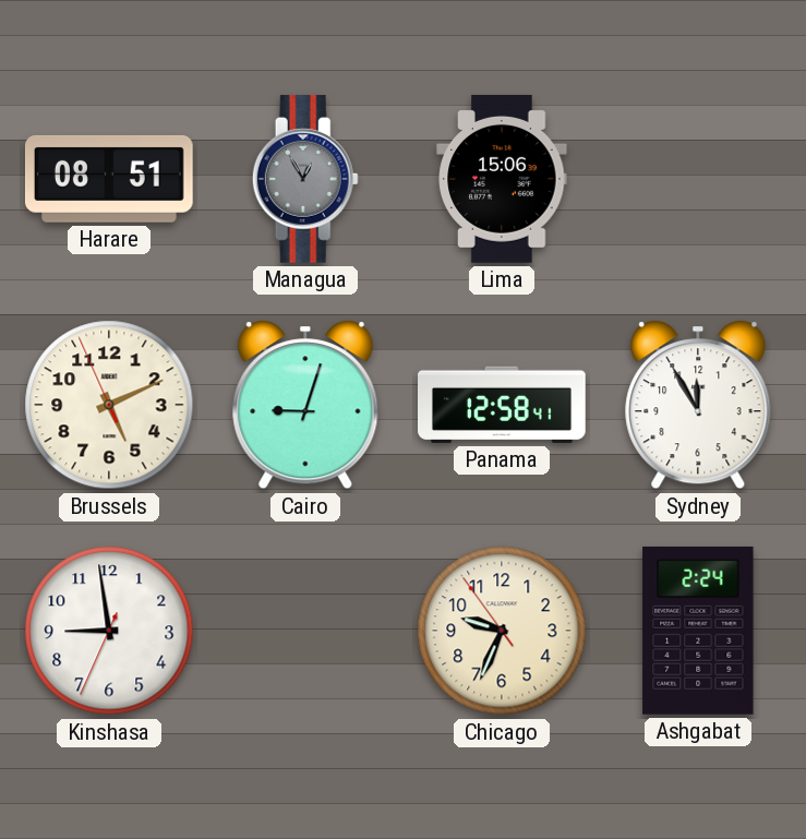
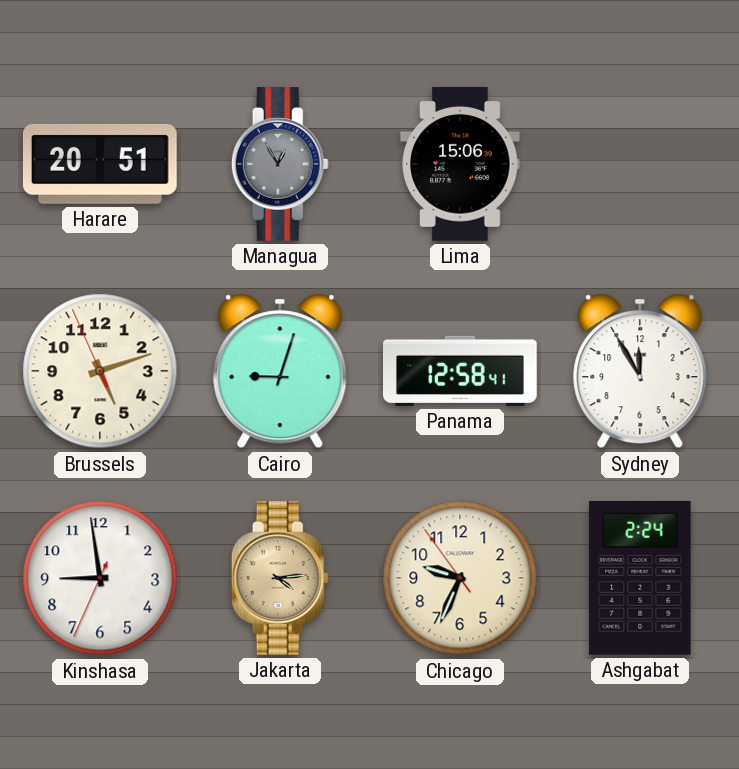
Harare: 08:51 -> 20:51 (100, 164)
Brussels: 5:10 -> 5:11 (100, 371)
Jakarta: none -> 4:14 (280, 579)
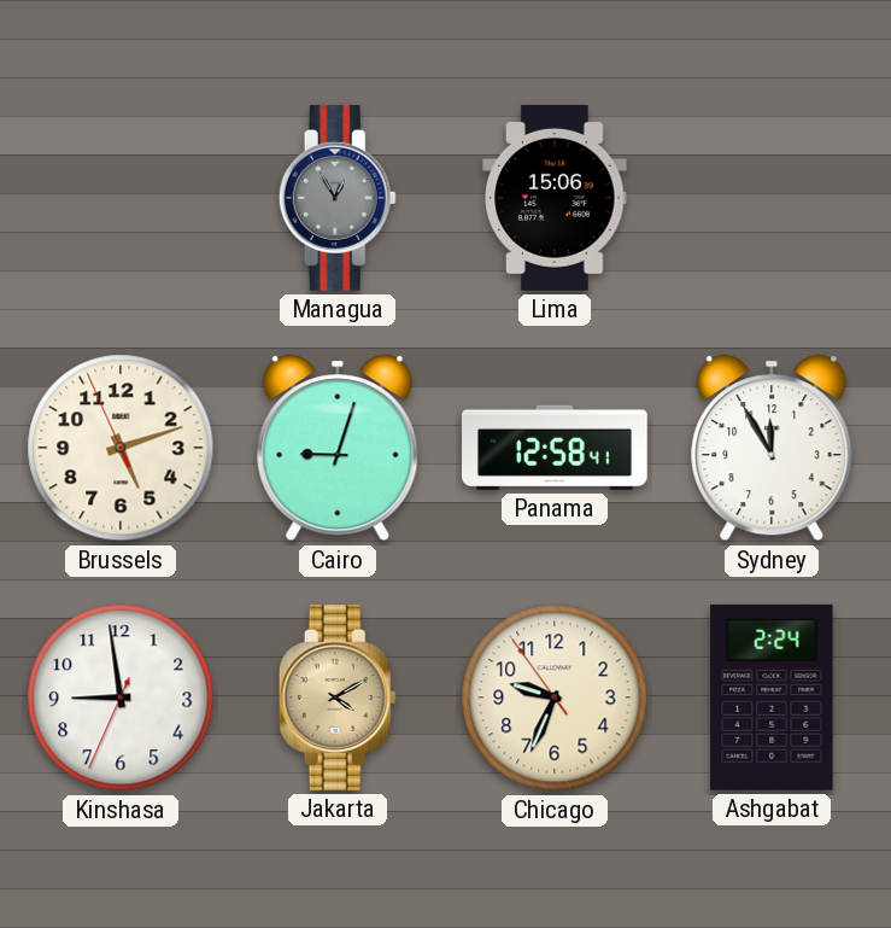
Harare: 20:51 -> none (100, 164)
Jakarta: 4:14 -> 4:10 (338, 699)
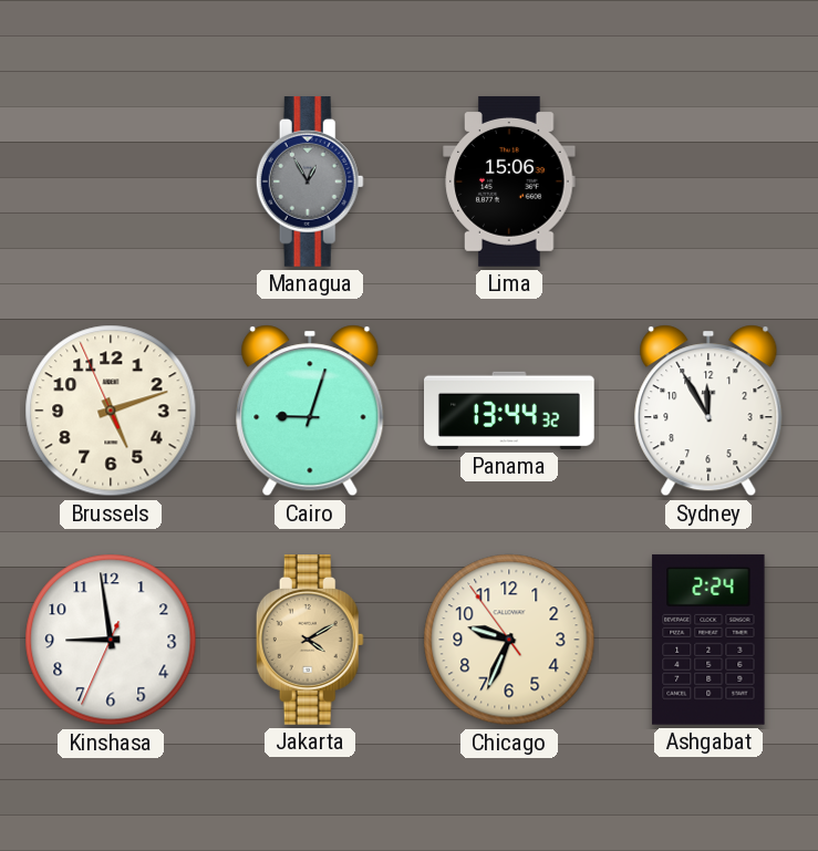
Panama: 12:58 -> 13:44 (510, 411)
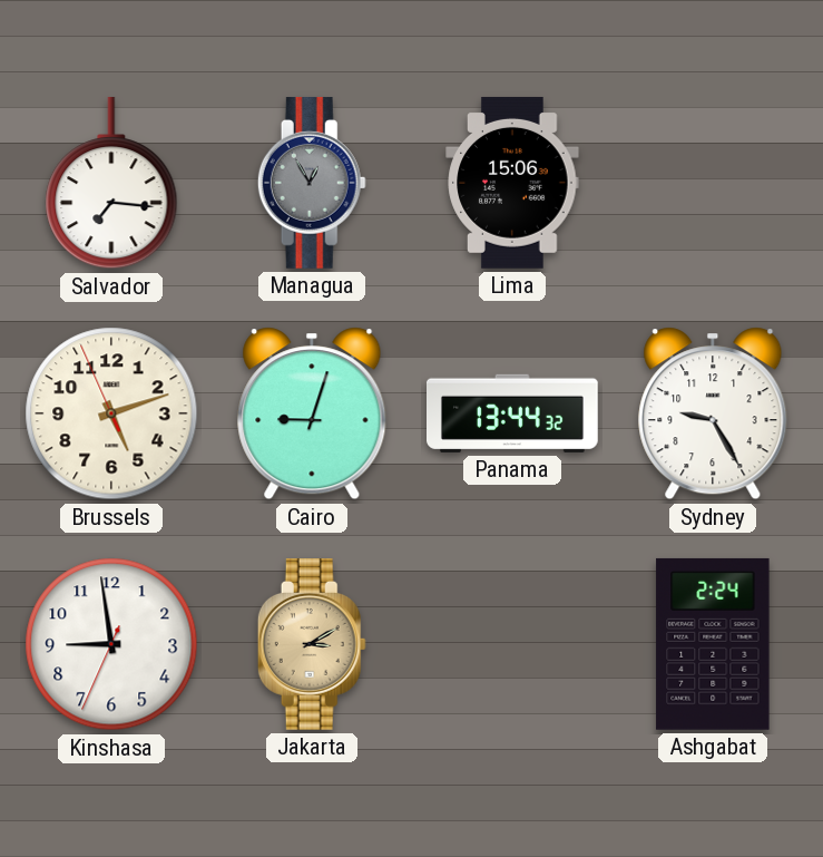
Salvador: none -> 7:16 (111, 183)
Sydney: 11:55 -> 9:25 (713, 413)
Jakarta: 4:10 -> 3:10 (312, 645)
Chicago: 9:33 -> none (509, 640)
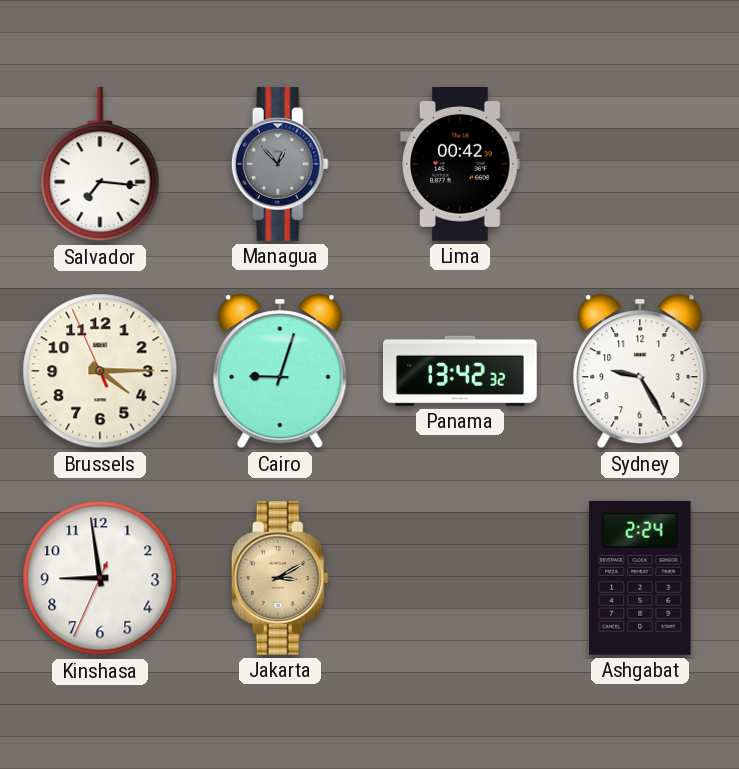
Managua: 12:55 -> 12:53 (280, 165)
Lima: 15:06 -> 00:42 (460, 164)
Brussels: 5:11 -> 4:14 (100, 371)
Panama: 13:44 -> 13:42 (461, 371)
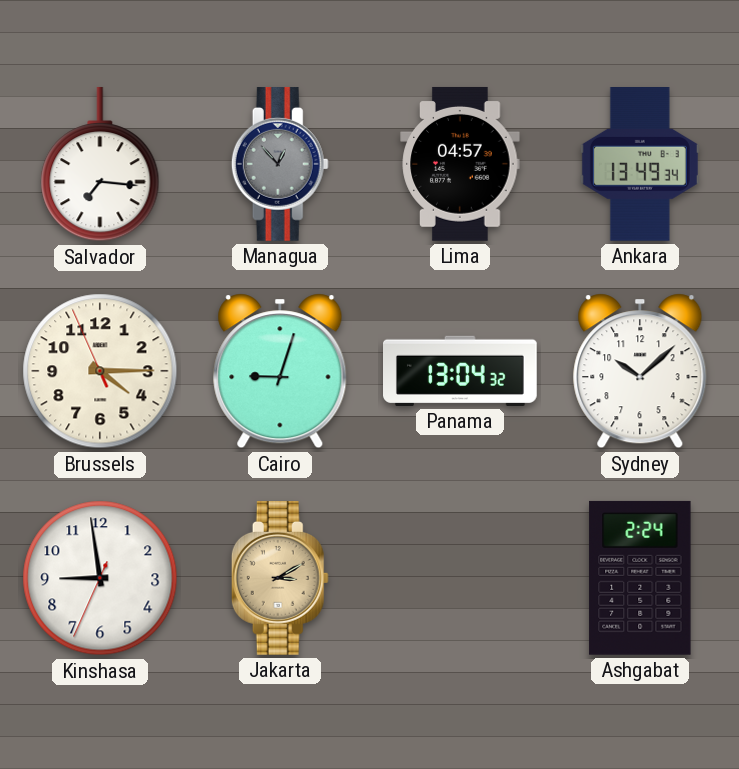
Lima: 00:42 -> 04:57 (460, 164)
Ankara: none -> 13:49 (640, 165)
Panama: 13:42 -> 13:04 (461, 371)
Sydney: 9:25 -> 10:08 (640, 371)
